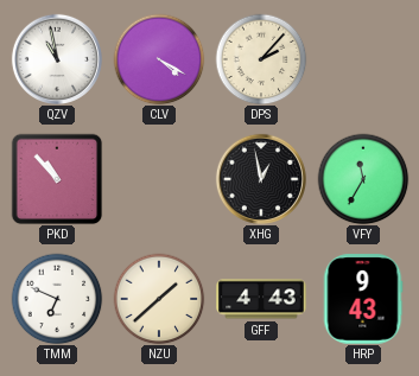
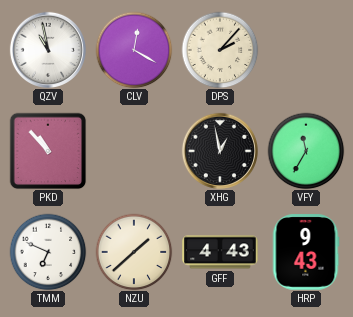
CLV: 4:20 -> 12:20 (134, 50)
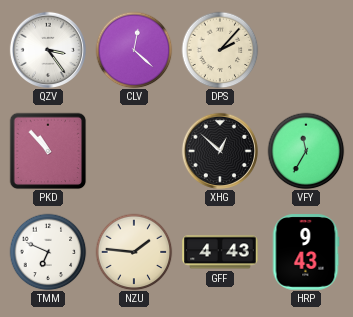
QZV: 10:58 -> 3:24 (48, 50)
CLV: 12:20 -> 12:22 (134, 50)
XHG: 12:58 -> 12:52 (220, 151)
NZU: 1:38 -> 1:46 (134, 252)
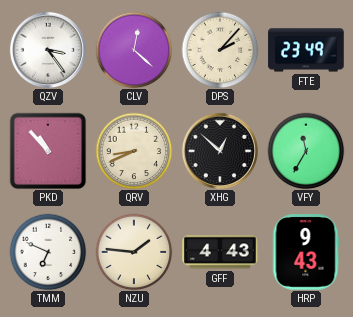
FTE: none -> 23:49 (306, 50)
QRV: none -> 8:41 (134, 151)
